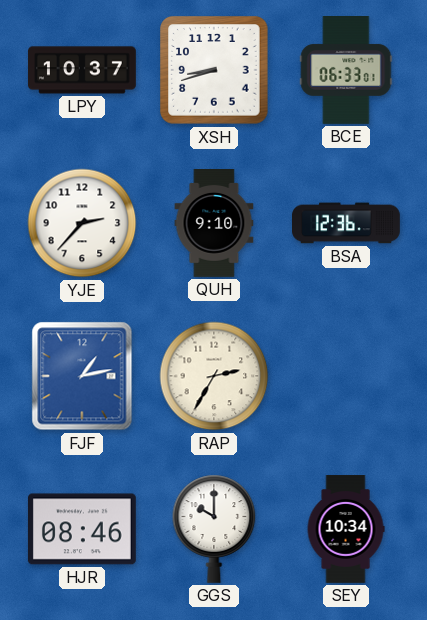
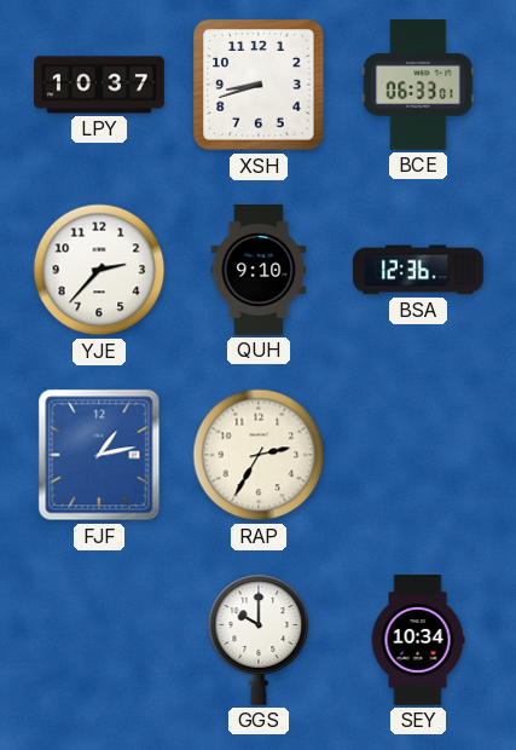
HJR: 08:46 -> none (82, 529)
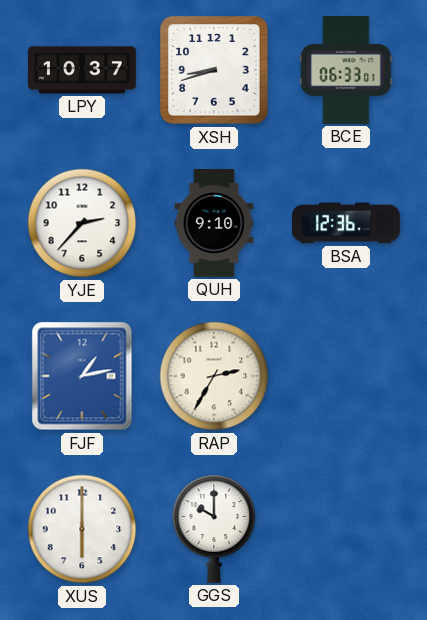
XUS: none -> 6:00 (82, 529)
SEY: 10:34 -> none (418, 640)
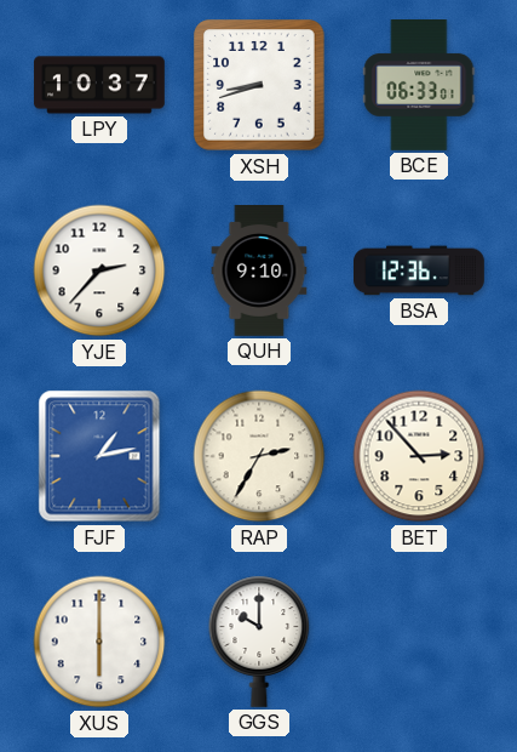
BET: none -> 2:53 (419, 456)
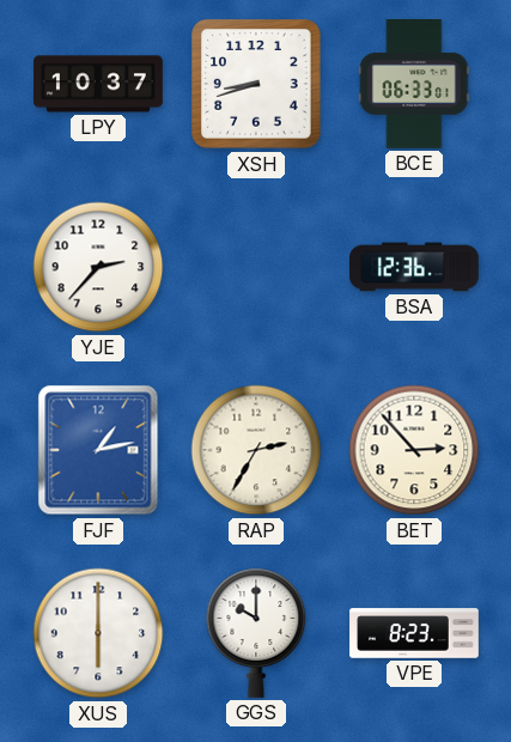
QUH: 9:10 -> none (259, 272)
VPE: none -> 8:23 (414, 633)
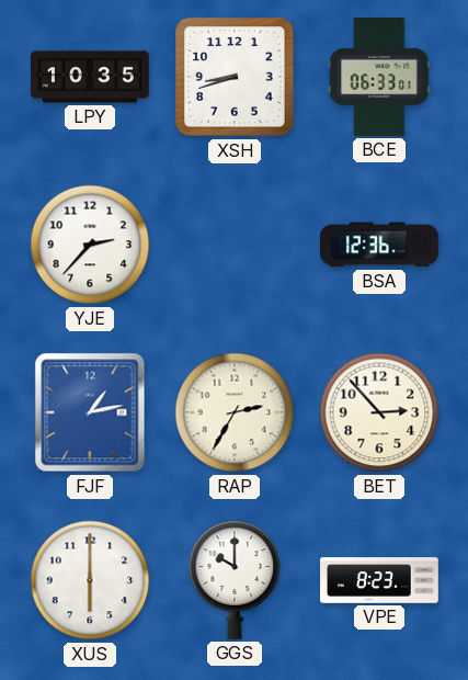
LPY: 10:37 -> 10:35 (90, 77)
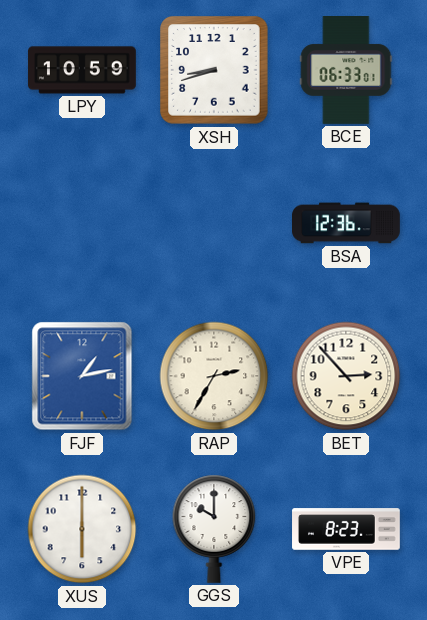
LPY: 10:35 -> 10:59 (82, 70)
YJE: 2:37 -> none (90, 245)
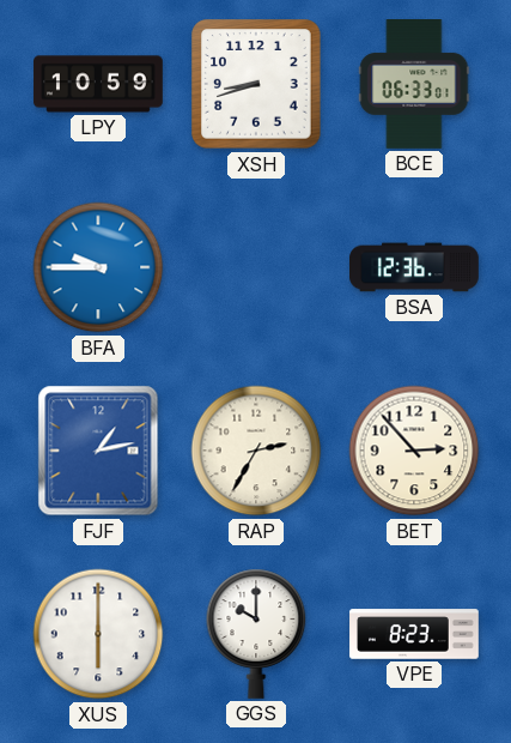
BFA: none -> 9:45 (98, 267)
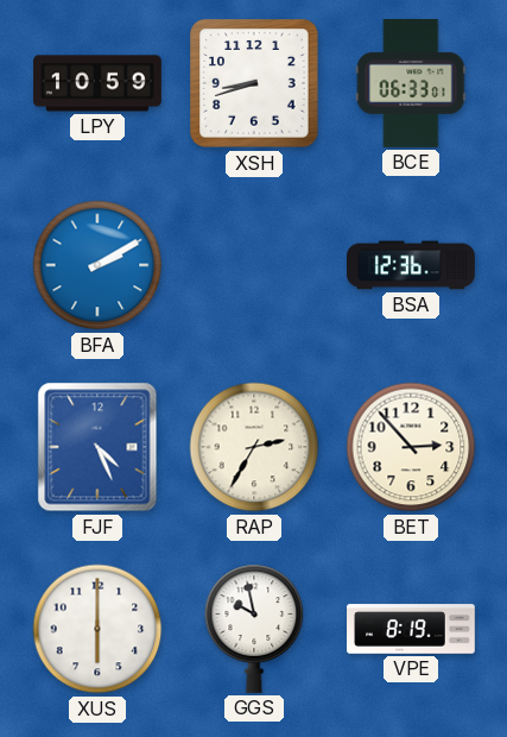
BFA: 9:45 -> 2:10 (97, 265)
FJF: 1:13 -> 4:26 (97, 447)
GGS: 10:00 -> 9:58 (254, 629)
VPE: 8:23 -> 8:19 (411, 629)
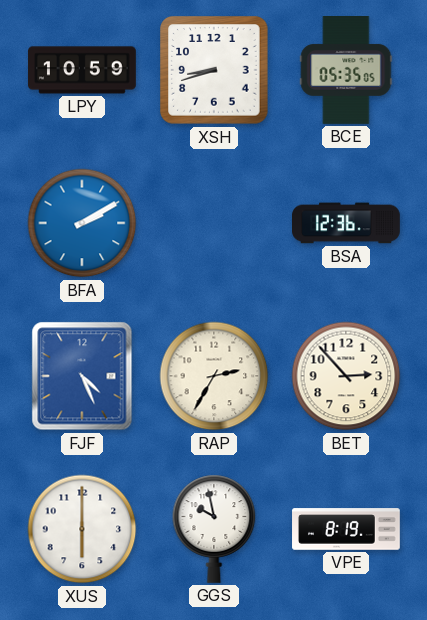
BCE: 06:33 -> 05:35 (346, 71)
